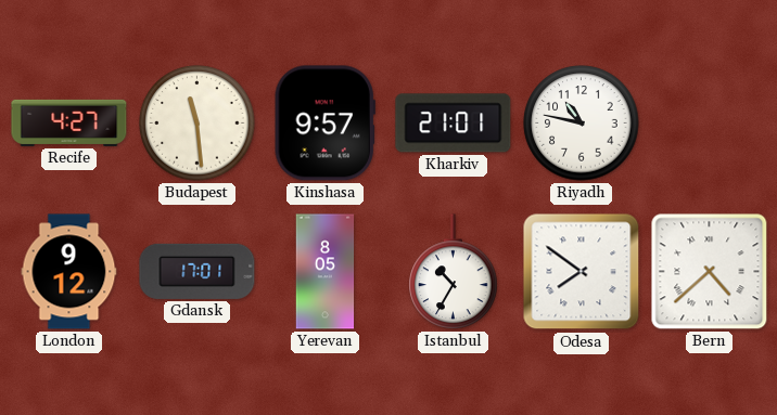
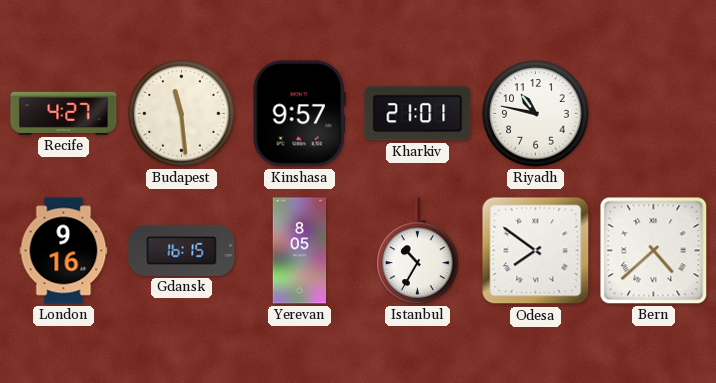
London: 9:12 -> 9:16 (64, 251)
Gdansk: 17:01 -> 16:15 (182, 250)
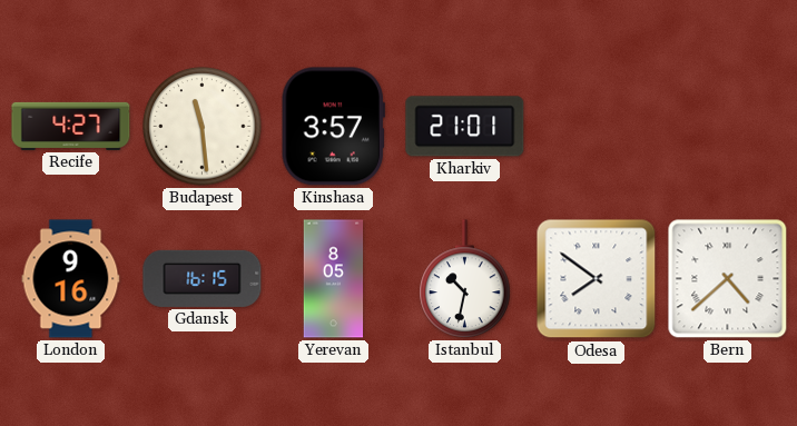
Kinshasa: 9:57 -> 3:57 (333, 127)
Riyadh: 10:47 -> none (536, 114)
Istanbul: 10:35 -> 10:32 (465, 279)
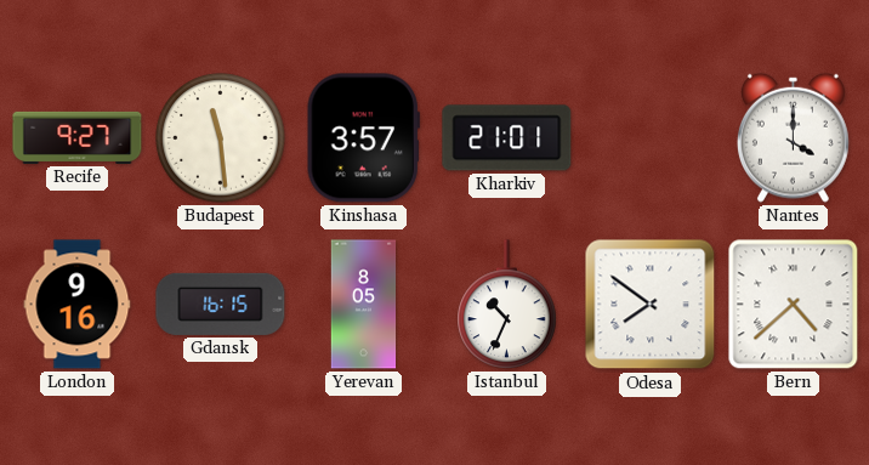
Recife: 4:27 -> 9:27 (78, 137)
Nantes: none -> 4:00 (793, 137)
Istanbul: 10:32 -> 10:34 (507, 305)
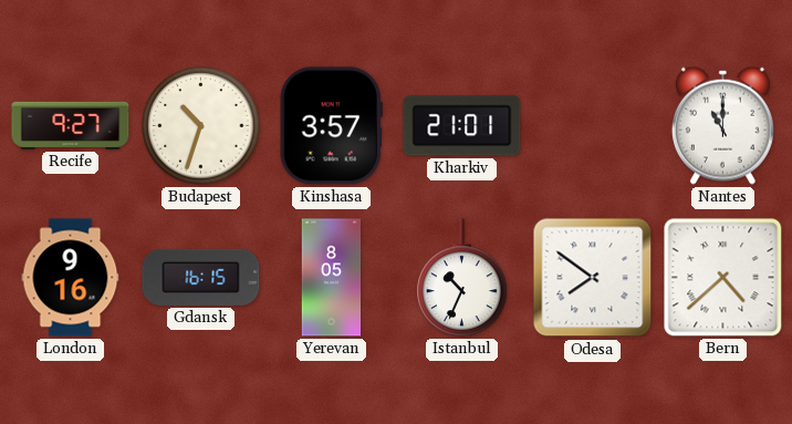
Budapest: 11:29 -> 10:33 (201, 126)
Nantes: 4:00 -> 11:00 (722, 125)
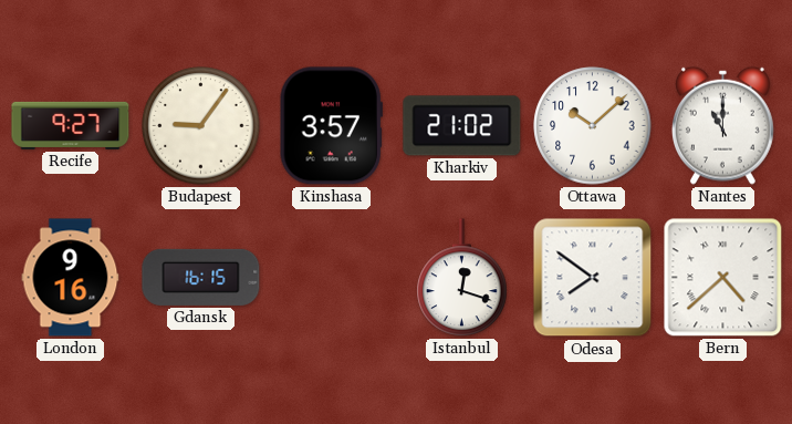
Budapest: 10:33 -> 9:06 (201, 126)
Kharkiv: 21:01 -> 21:02 (462, 126)
Ottawa: none -> 10:08 (593, 126)
Yerevan: 8:05 -> none (332, 278)
Istanbul: 10:34 -> 12:18 (462, 278)
